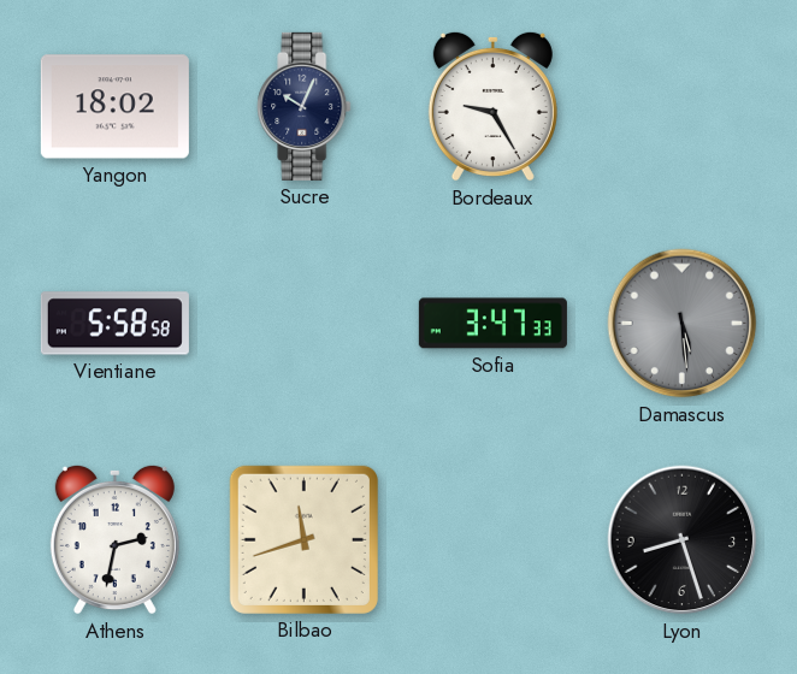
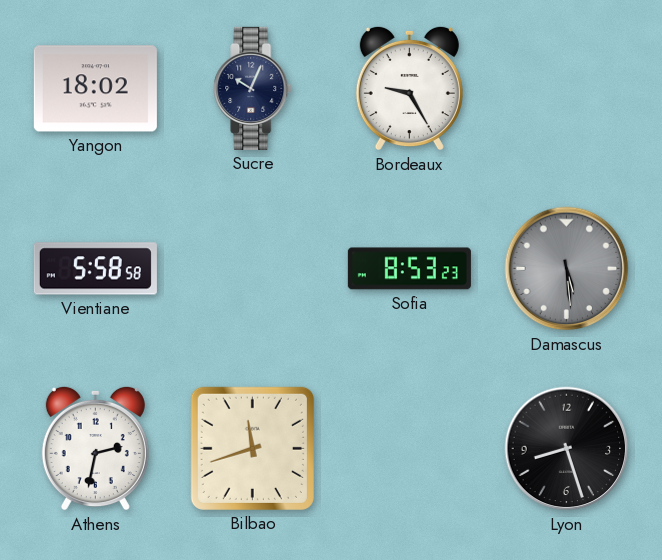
Sofia: 3:47 -> 8:53 (409, 269)
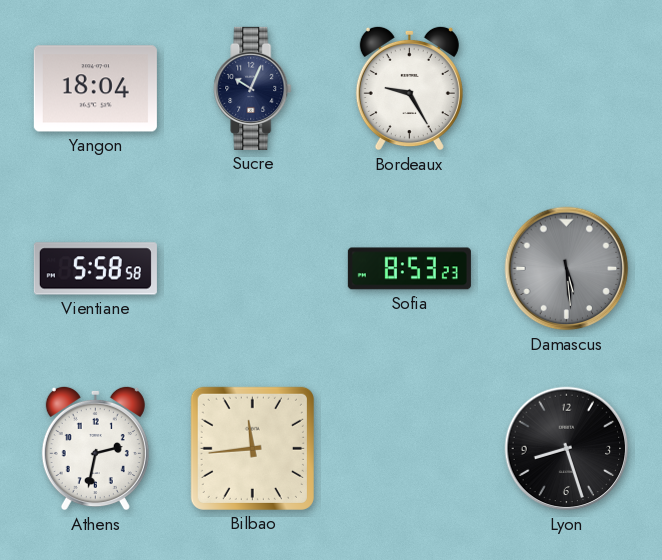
Yangon: 18:02 -> 18:04 (95, 89)
Bilbao: 11:42 -> 11:44 (252, 448)
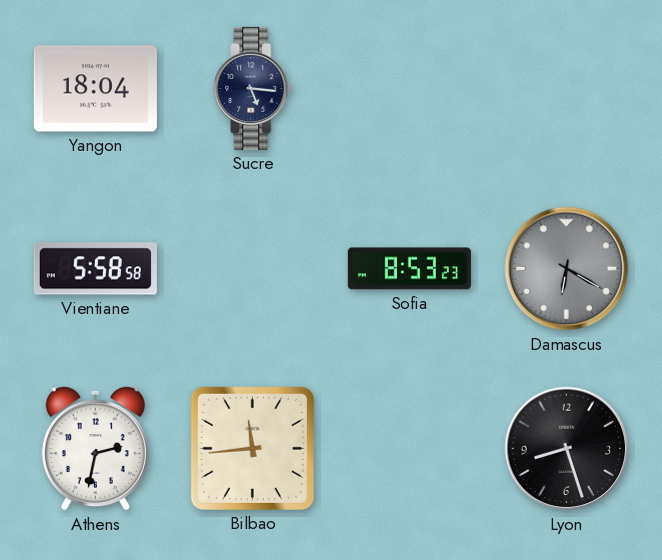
Sucre: 10:04 -> 5:16 (253, 88)
Bordeaux: 9:25 -> none (409, 88)
Damascus: 5:29 -> 6:20 (567, 269)
